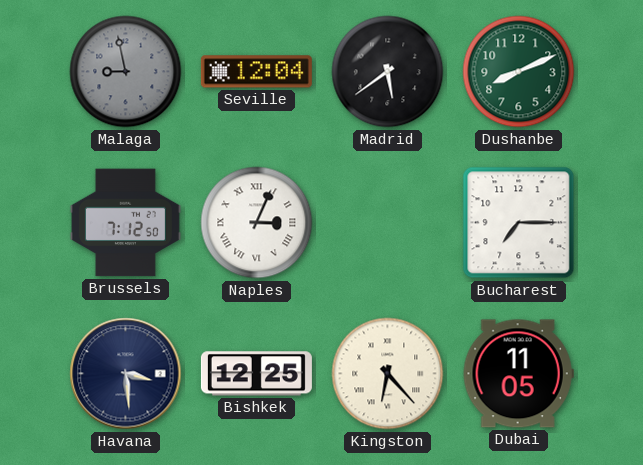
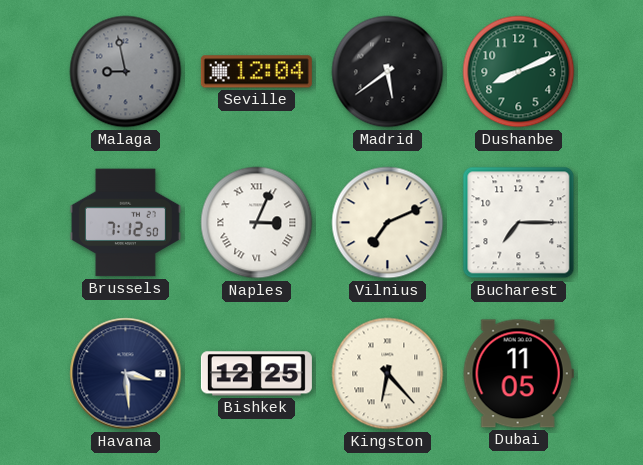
Vilnius: none -> 7:11 (388, 223)
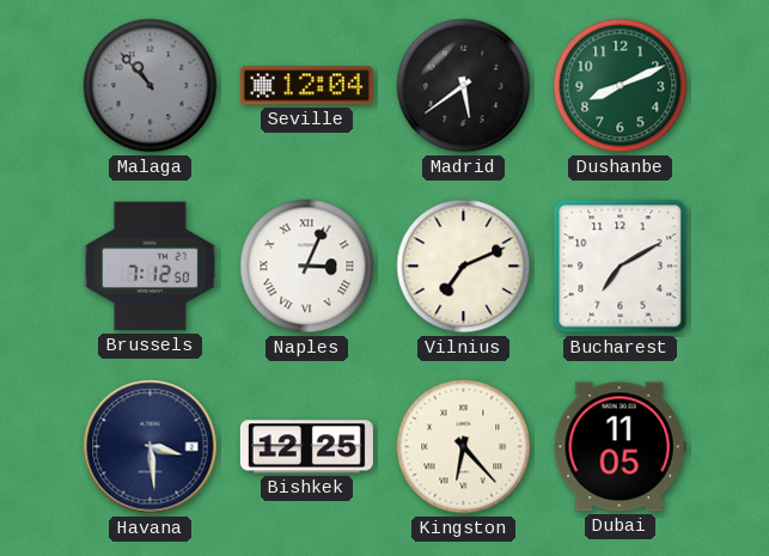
Malaga: 8:58 -> 10:53 (151, 86)
Bucharest: 7:15 -> 7:10 (621, 267)
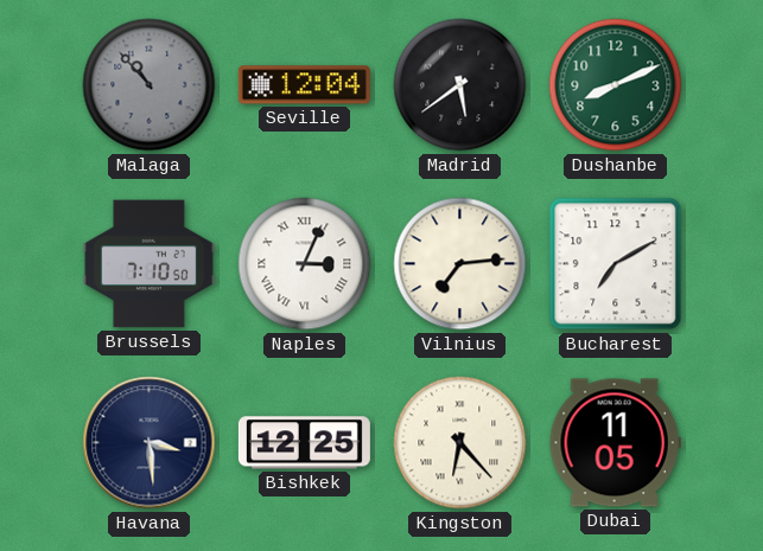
Brussels: 7:12 -> 7:10 (148, 264)
Vilnius: 7:11 -> 7:14 (460, 264)
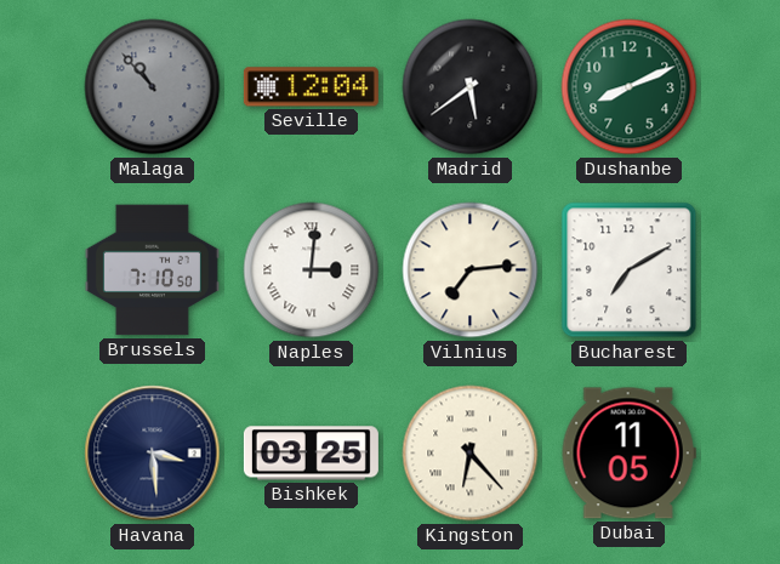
Naples: 3:04 -> 3:01 (312, 270)
Bishkek: 12:25 -> 03:25 (311, 454)
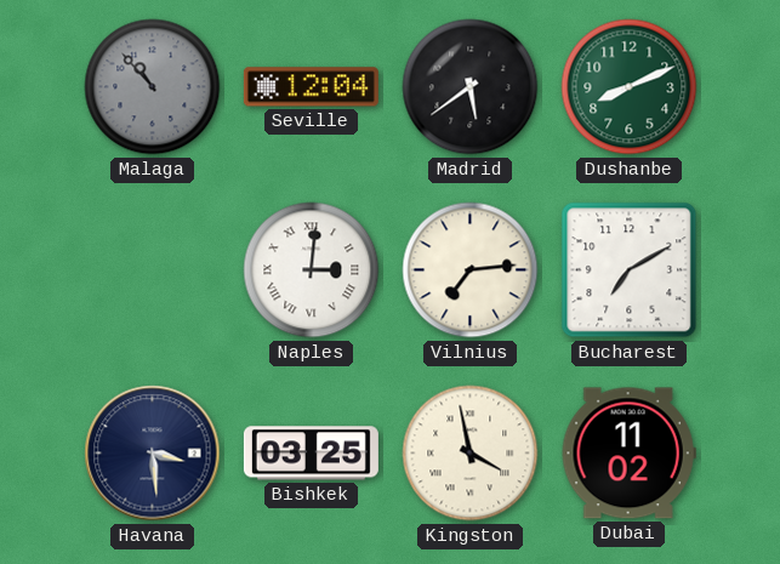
Brussels: 7:10 -> none (152, 270)
Kingston: 6:23 -> 3:58 (471, 454)
Dubai: 11:05 -> 11:02 (628, 454)
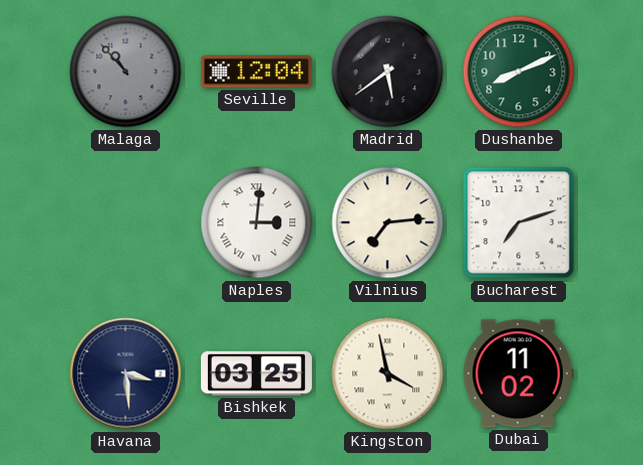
Bucharest: 7:10 -> 7:12 (519, 223)
